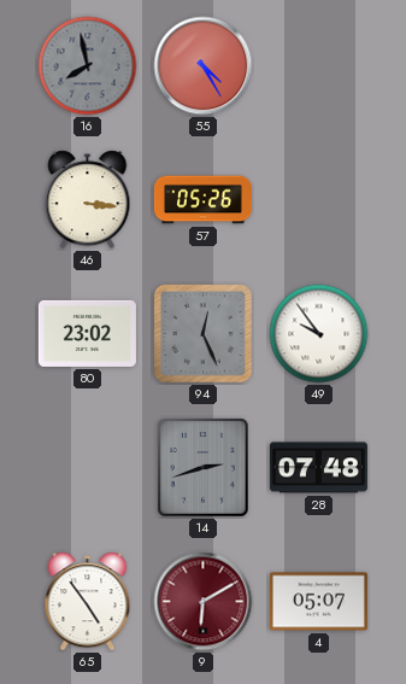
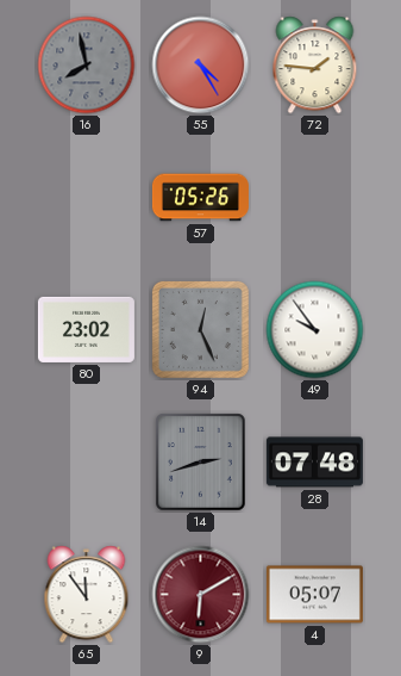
72: none -> 1:46 (315, 66)
46: 3:16 -> none (88, 200)
65: 4:54 -> 11:54 (87, 595)
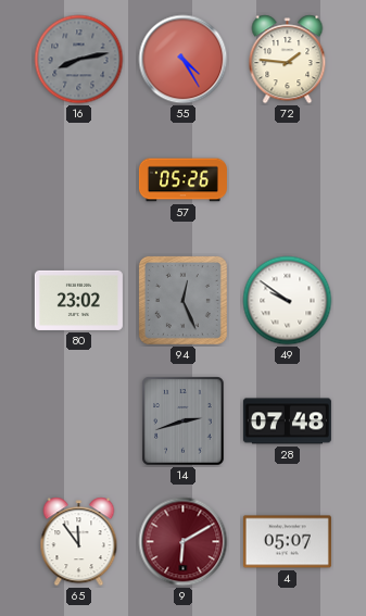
16: 7:58 -> 8:13 (79, 60)
49: 9:54 -> 9:51 (288, 301)
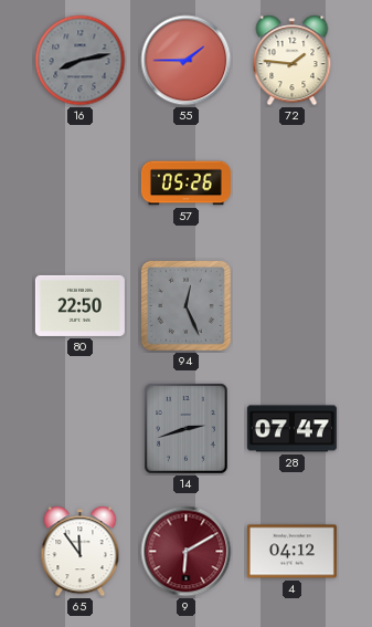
55: 4:25 -> 1:45 (187, 61)
80: 23:02 -> 22:50 (79, 305)
49: 9:51 -> none (288, 301)
28: 07:48 -> 07:47 (291, 429)
4: 05:07 -> 04:12 (291, 552)
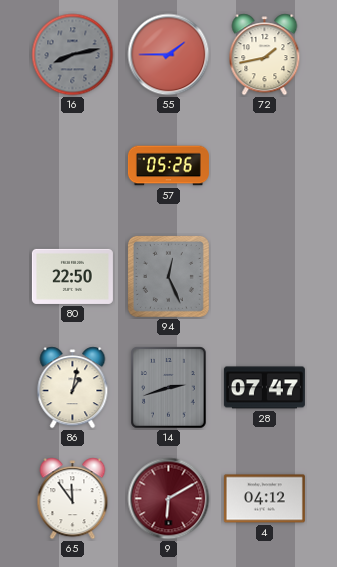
72: 1:46 -> 1:43 (265, 55)
86: none -> 1:02 (73, 388)
